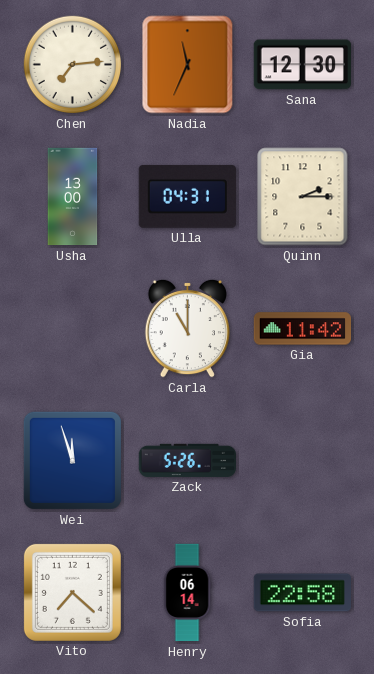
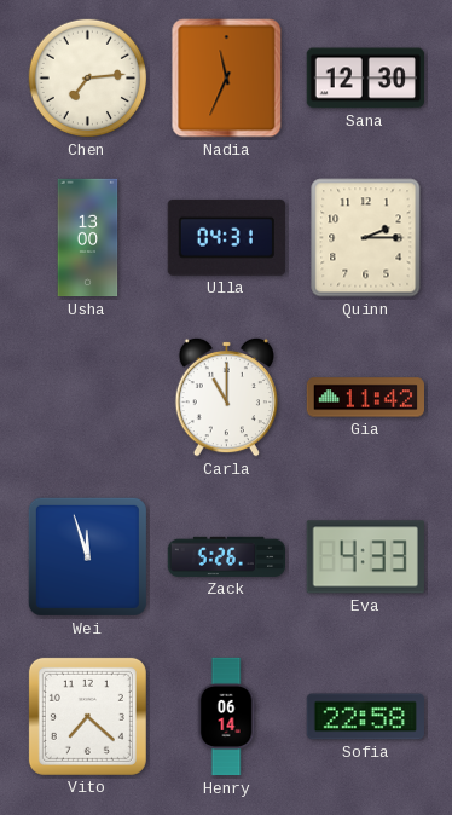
Eva: none -> 4:33 (365, 557)
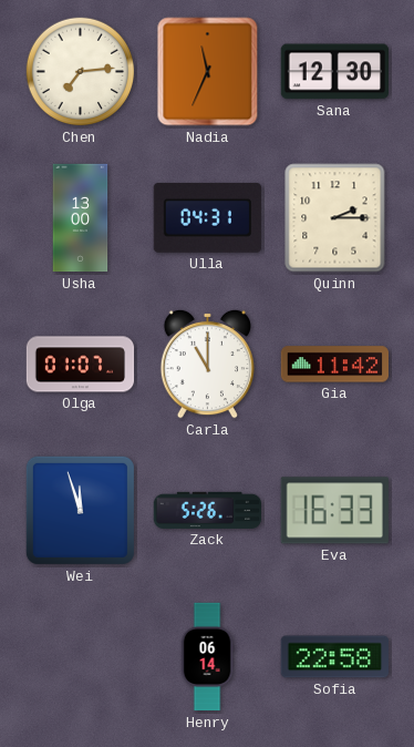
Olga: none -> 01:07 (81, 365)
Eva: 4:33 -> 16:33 (334, 511)
Vito: 7:22 -> none (87, 716)
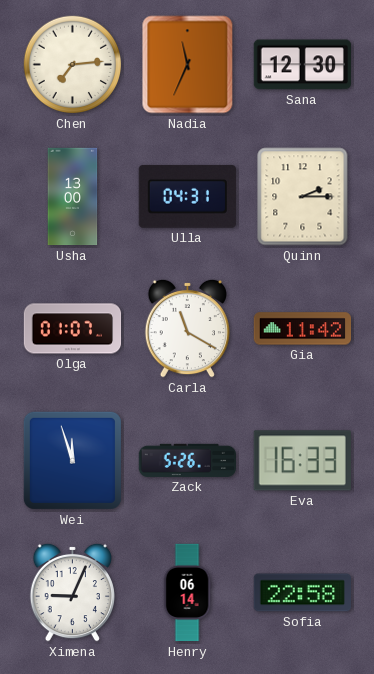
Carla: 11:00 -> 11:20 (187, 328)
Ximena: none -> 9:04 (72, 592)
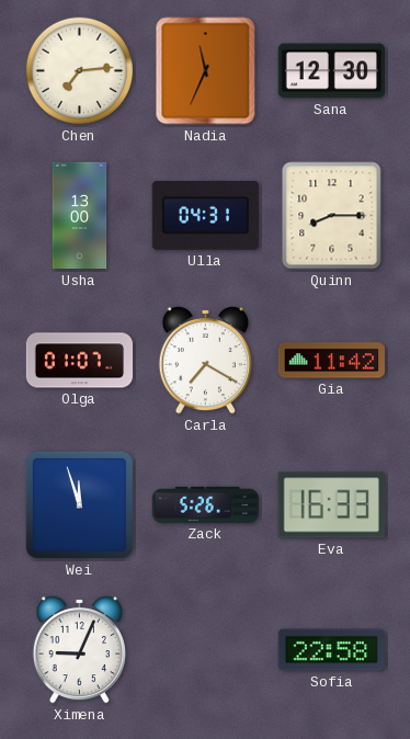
Quinn: 2:15 -> 8:15 (332, 216)
Carla: 11:20 -> 7:20 (205, 360)
Henry: 06:14 -> none (187, 593)
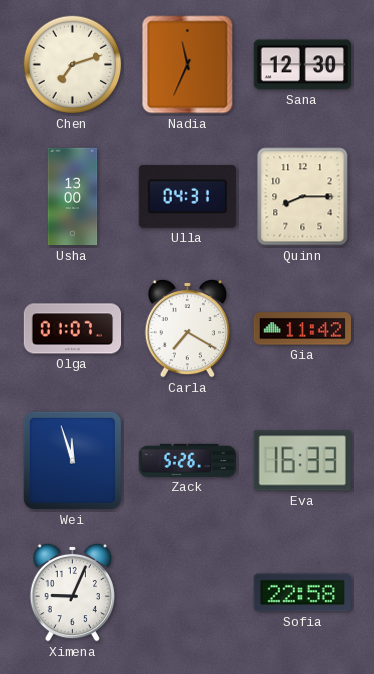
Chen: 7:14 -> 7:12 (73, 65)
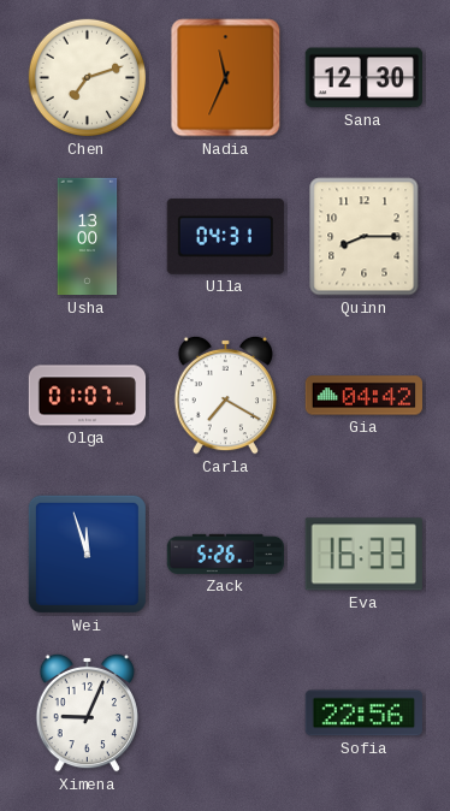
Gia: 11:42 -> 04:42 (363, 396)
Sofia: 22:58 -> 22:56 (363, 714)
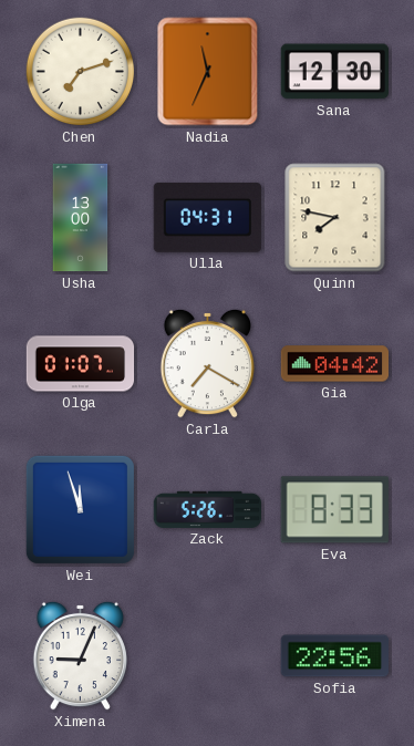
Quinn: 8:15 -> 7:47 (335, 218)
Eva: 16:33 -> 8:33 (334, 510)
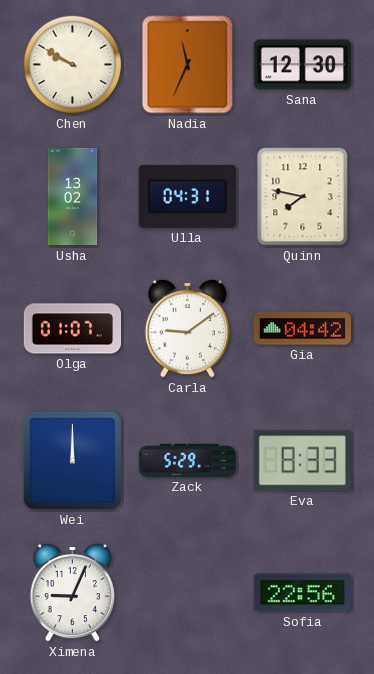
Chen: 7:12 -> 9:50 (73, 65)
Usha: 13:00 -> 13:02 (73, 197)
Carla: 7:20 -> 9:09 (187, 328)
Wei: 11:57 -> 12:00 (72, 460)
Zack: 5:26 -> 5:29 (188, 460)
